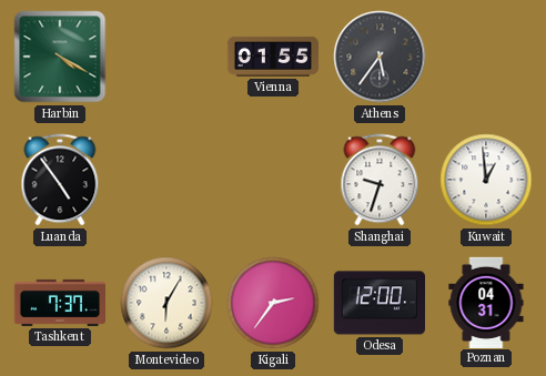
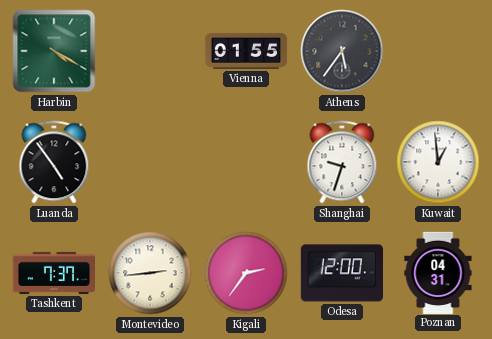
Montevideo: 6:05 -> 2:44 (150, 273)
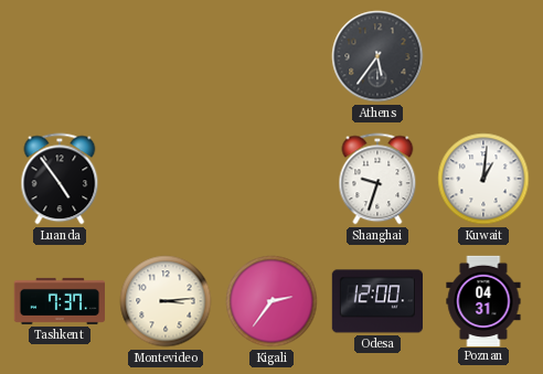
Harbin: 4:20 -> none (54, 51)
Vienna: 01:55 -> none (246, 51)
Kuwait: 12:59 -> 1:01 (483, 179)
Montevideo: 2:44 -> 3:14 (166, 301)
